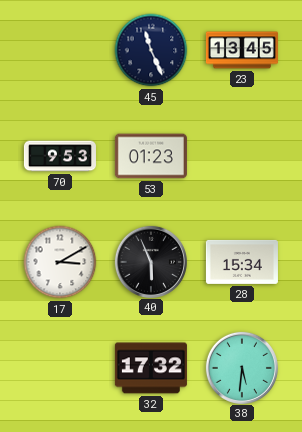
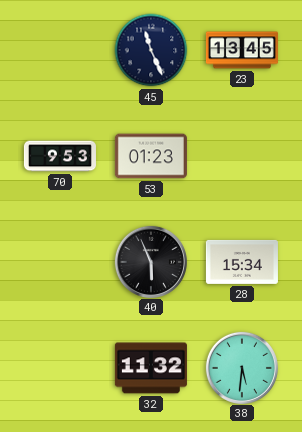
17: 3:10 -> none (60, 262)
32: 17:32 -> 11:32 (151, 368)
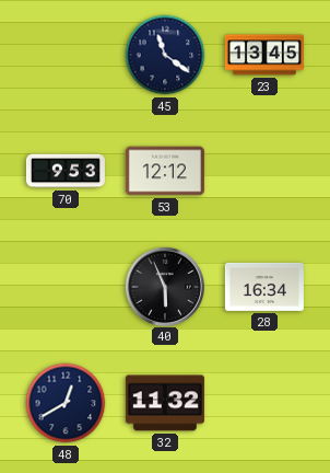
45: 11:26 -> 11:21 (165, 55)
53: 01:23 -> 12:12 (165, 171)
28: 15:34 -> 16:34 (264, 287)
48: none -> 12:40 (66, 403)
38: 5:31 -> none (241, 367)
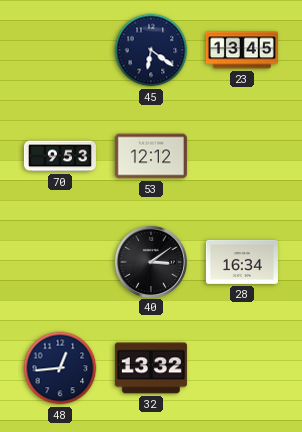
45: 11:21 -> 6:21 (151, 50)
40: 5:56 -> 3:09 (150, 261)
48: 12:40 -> 12:44 (60, 368)
32: 11:32 -> 13:32 (151, 368)
